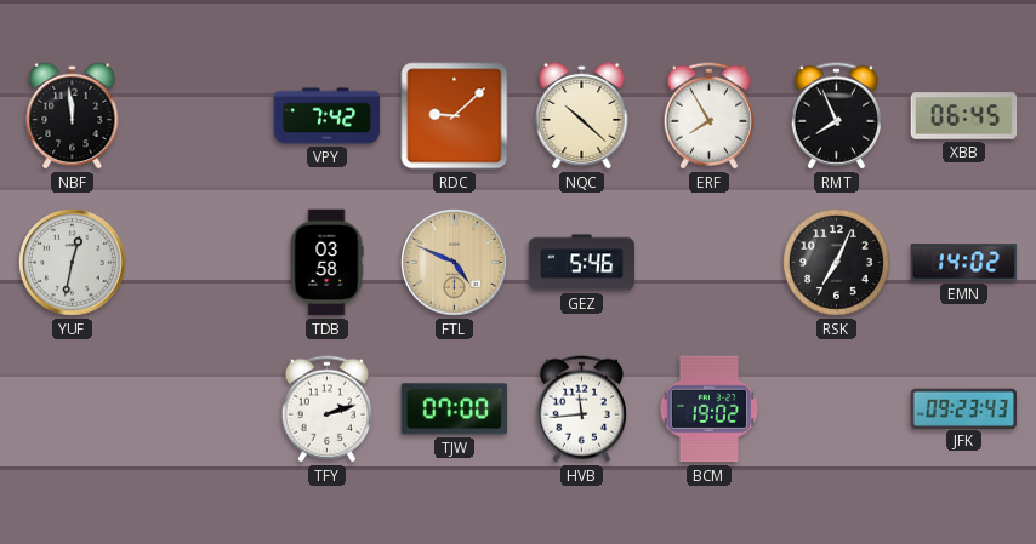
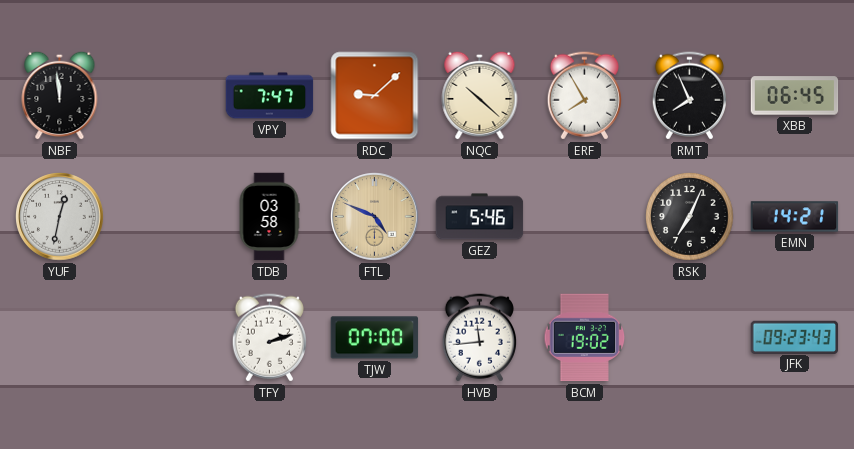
VPY: 7:42 -> 7:47 (270, 96)
EMN: 14:02 -> 14:21 (795, 217)
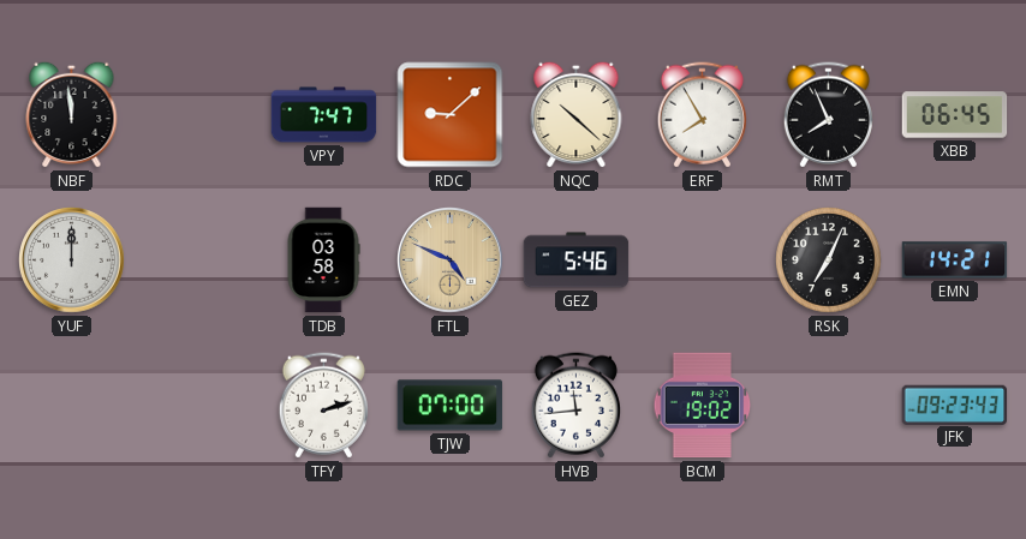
YUF: 12:32 -> 12:00 (72, 260)
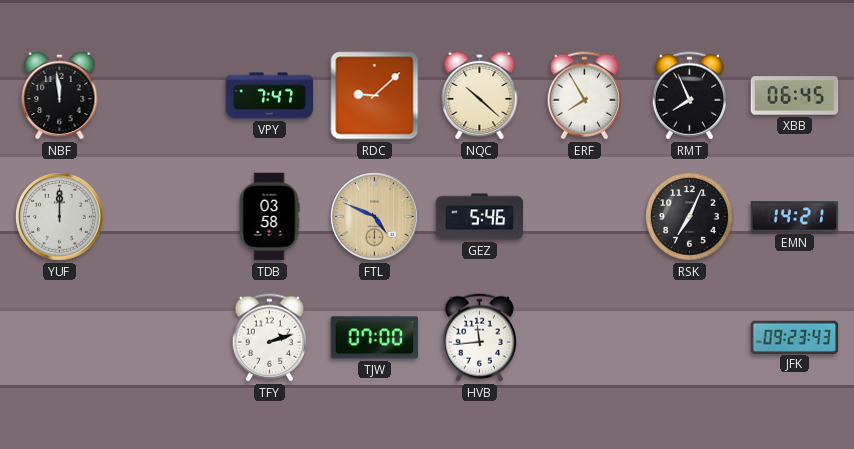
BCM: 19:02 -> none (703, 406)
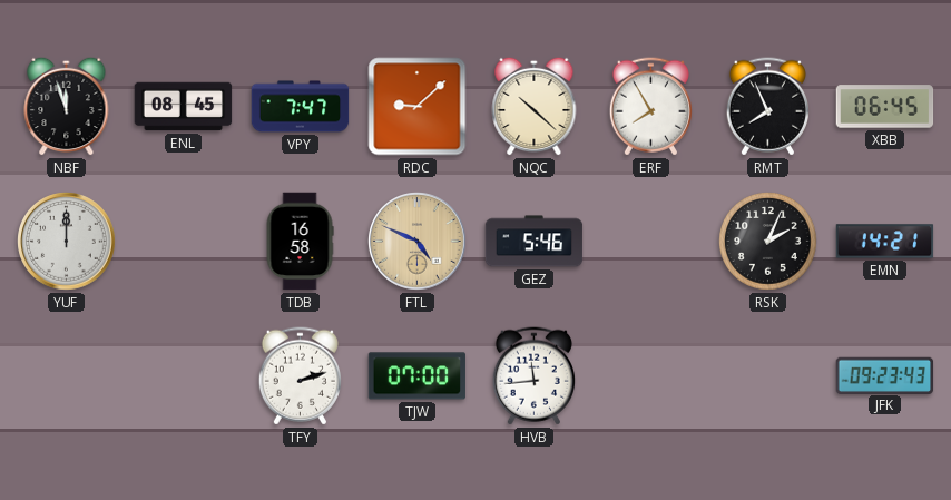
NBF: 11:59 -> 11:57 (67, 106)
ENL: none -> 08:45 (184, 107)
TDB: 03:58 -> 16:58 (300, 242)
RSK: 7:04 -> 2:04 (768, 242)
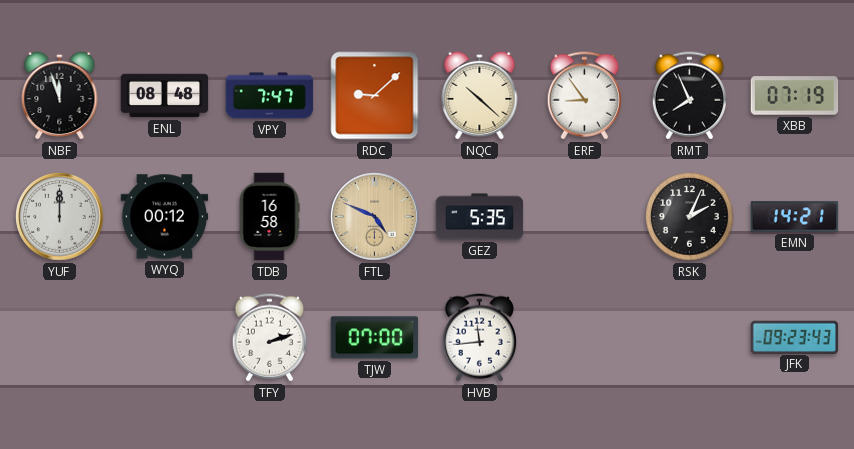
ENL: 08:45 -> 08:48 (165, 96)
ERF: 7:55 -> 8:54 (584, 96)
XBB: 06:45 -> 07:19 (795, 96)
WYQ: none -> 00:12 (165, 217)
GEZ: 5:46 -> 5:35 (480, 217)
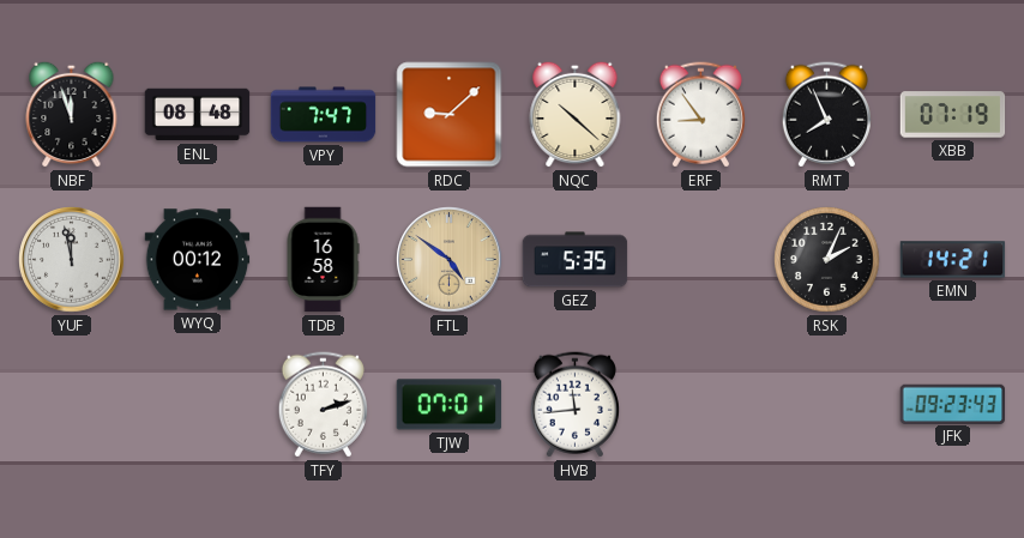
YUF: 12:00 -> 11:58 (72, 260)
FTL: 4:49 -> 4:51 (450, 260)
TJW: 07:00 -> 07:01 (450, 405)
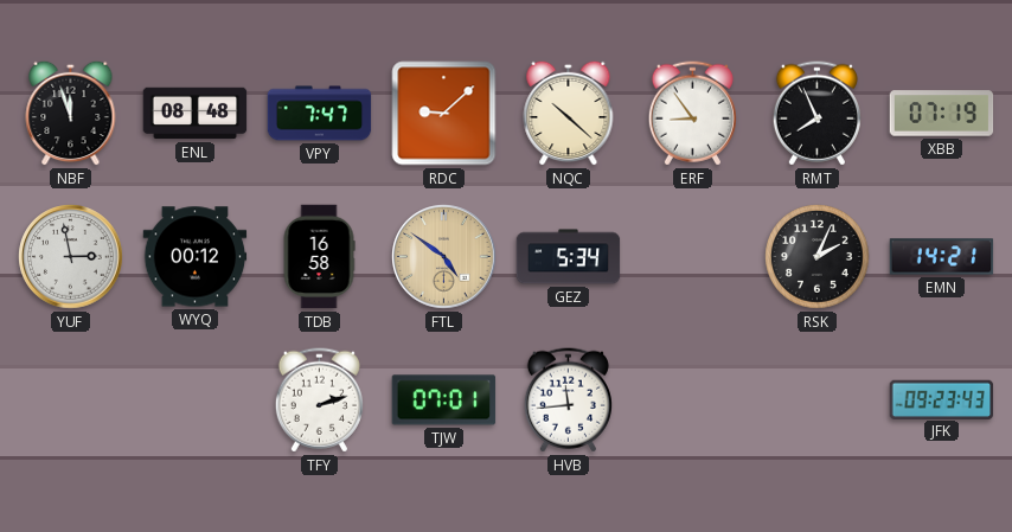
YUF: 11:58 -> 2:58 (71, 257)
GEZ: 5:35 -> 5:34 (569, 257)
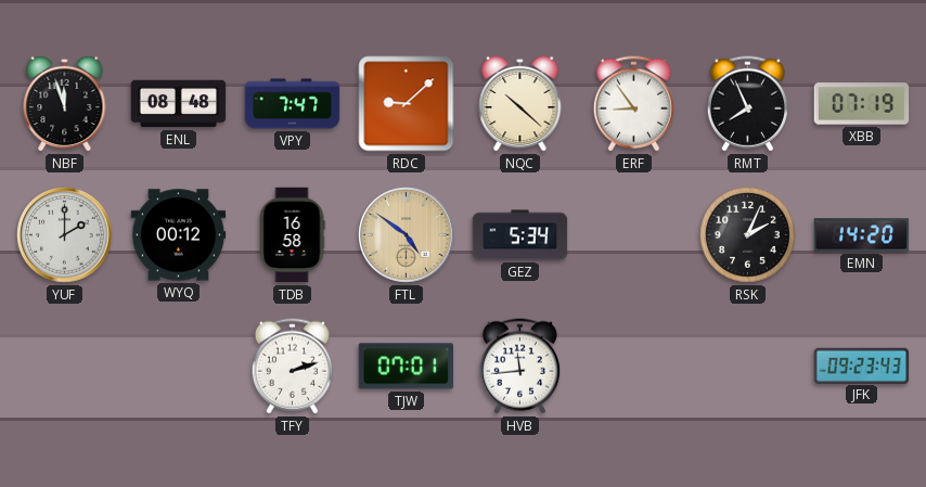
YUF: 2:58 -> 2:00 (65, 235)
EMN: 14:21 -> 14:20 (862, 235)
